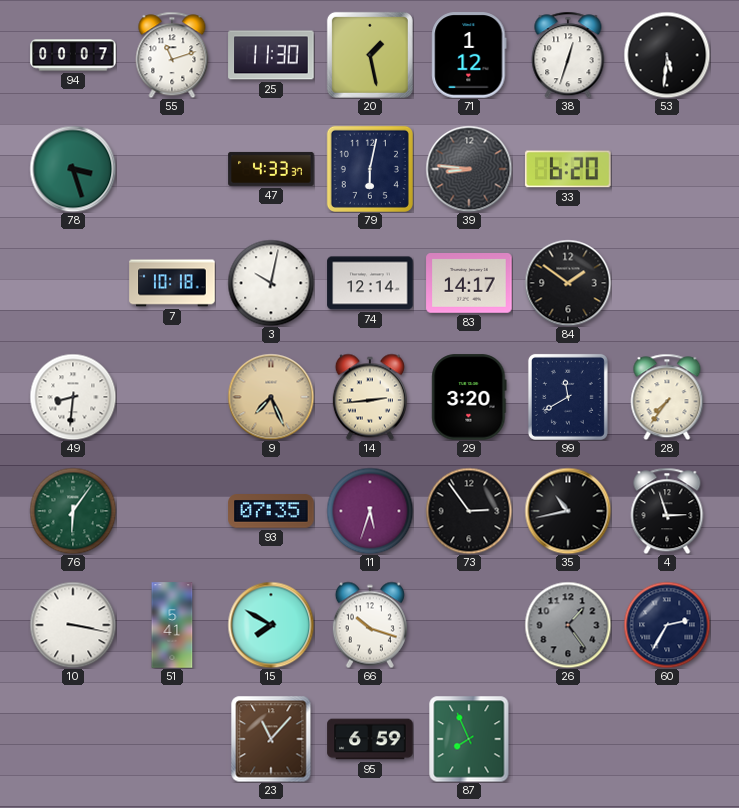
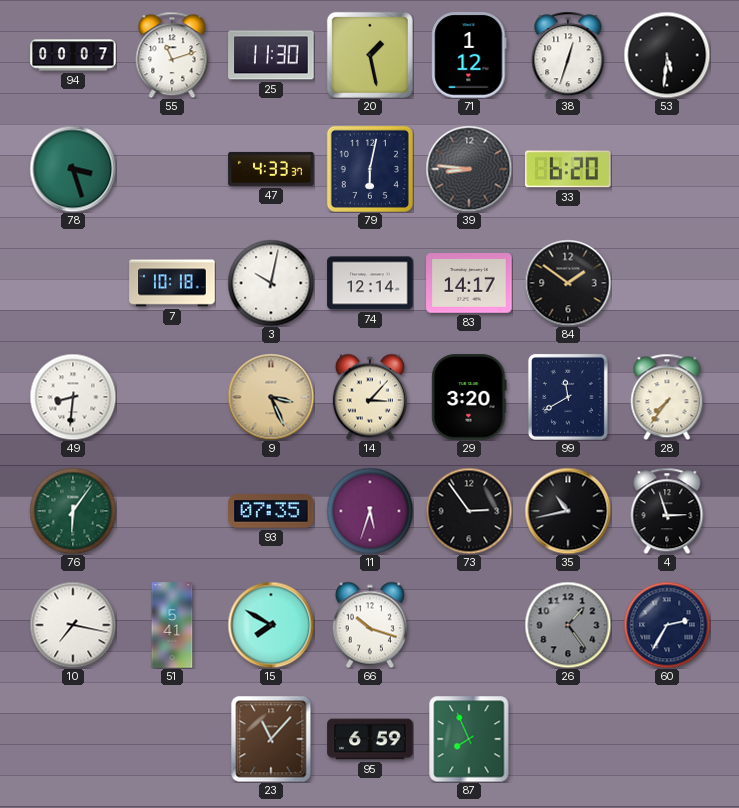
9: 7:26 -> 3:26 (271, 397)
14: 2:44 -> 3:07 (370, 397)
10: 3:17 -> 7:17 (73, 625)
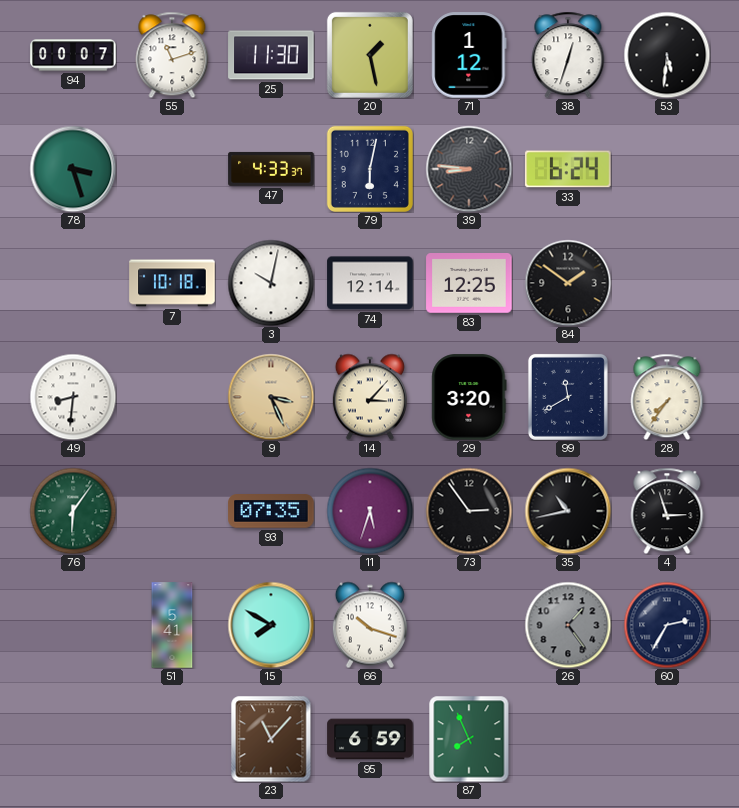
33: 6:20 -> 6:24 (568, 169)
83: 14:17 -> 12:25 (469, 284)
10: 7:17 -> none (73, 625)
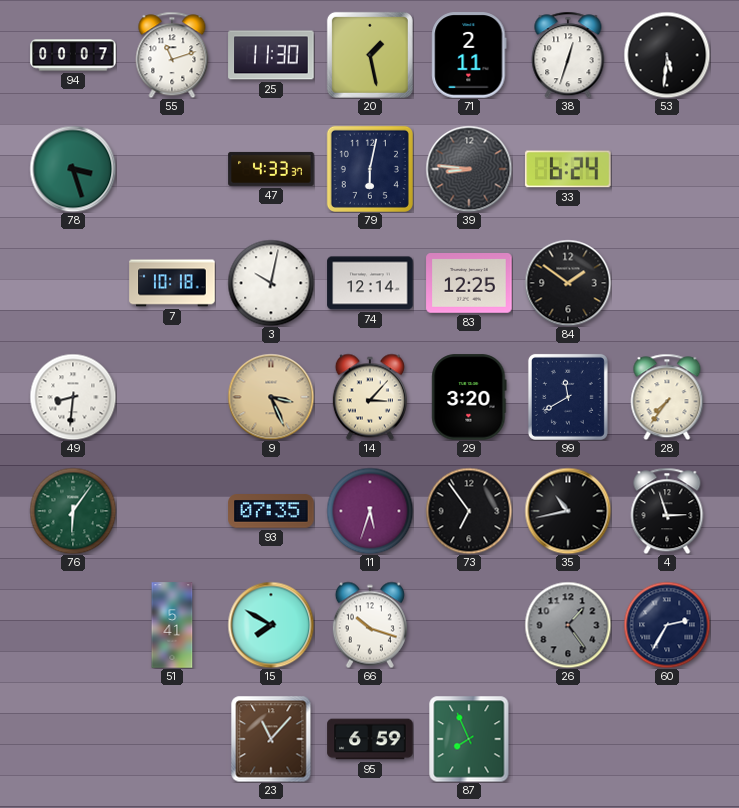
71: 1:12 -> 2:11 (469, 55)
73: 2:54 -> 6:54 (469, 511)
